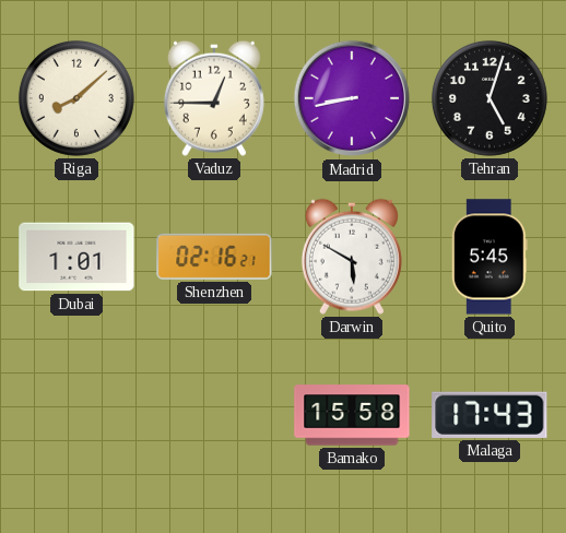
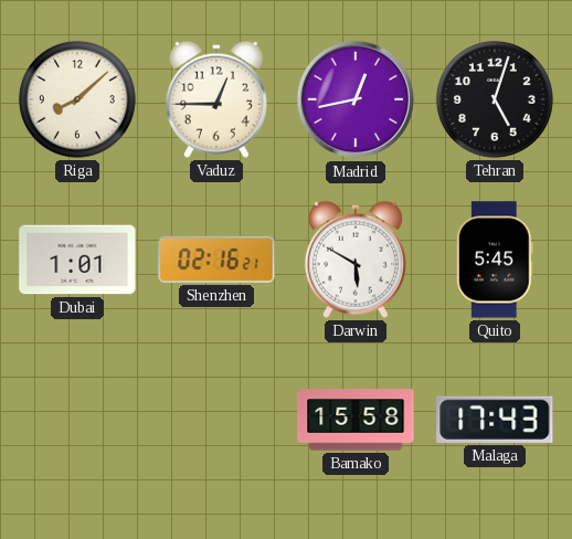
Madrid: 8:43 -> 12:43 (356, 99)
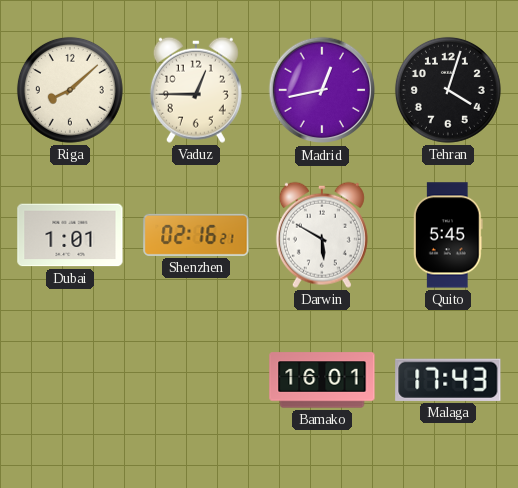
Tehran: 5:03 -> 4:03 (448, 90)
Bamako: 15:58 -> 16:01 (322, 380)
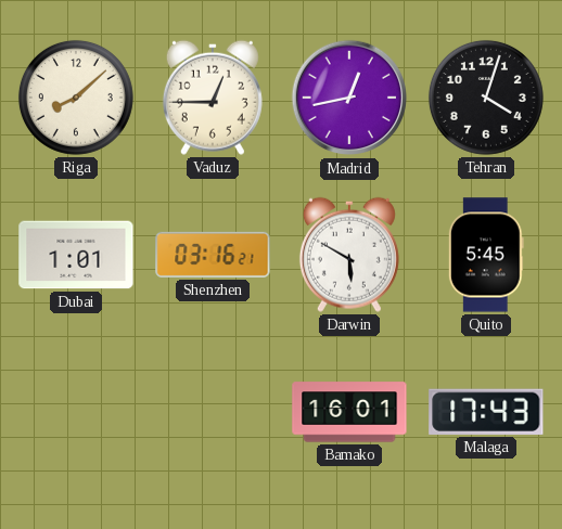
Shenzhen: 02:16 -> 03:16 (213, 255)
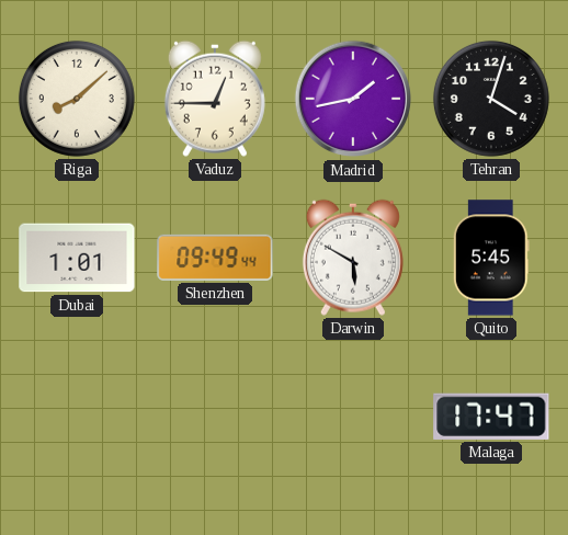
Madrid: 12:43 -> 1:43 (353, 99)
Shenzhen: 03:16 -> 09:49 (215, 258)
Bamako: 16:01 -> none (349, 412)
Malaga: 17:43 -> 17:47 (491, 417)
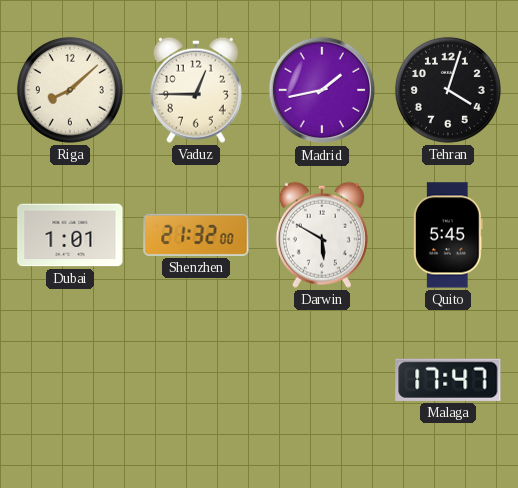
Shenzhen: 09:49 -> 21:32 (196, 235)
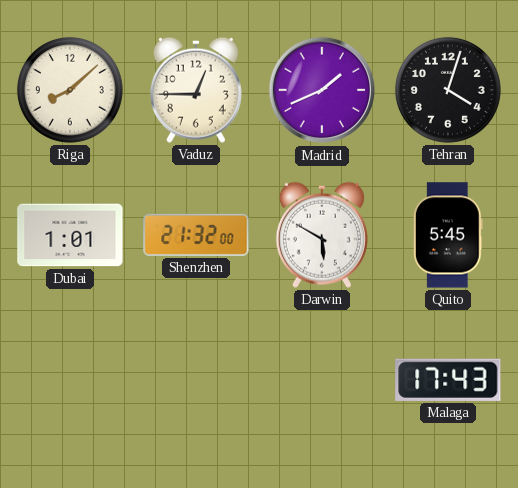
Madrid: 1:43 -> 1:41 (322, 90)
Malaga: 17:47 -> 17:43 (448, 380)
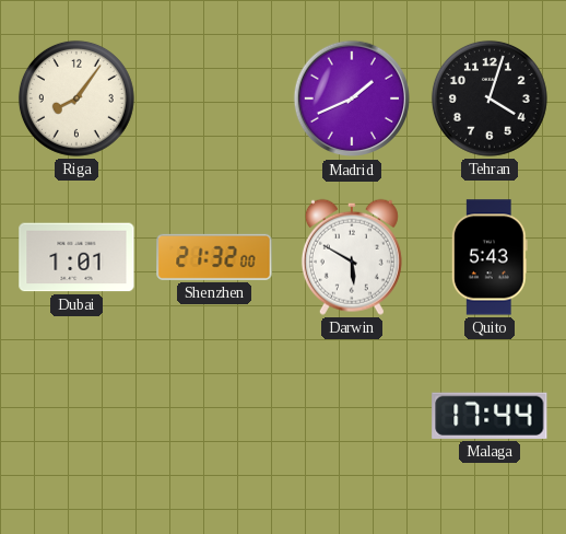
Riga: 8:08 -> 8:06 (76, 98)
Vaduz: 12:45 -> none (196, 90)
Quito: 5:45 -> 5:43 (490, 257)
Malaga: 17:43 -> 17:44 (490, 416)
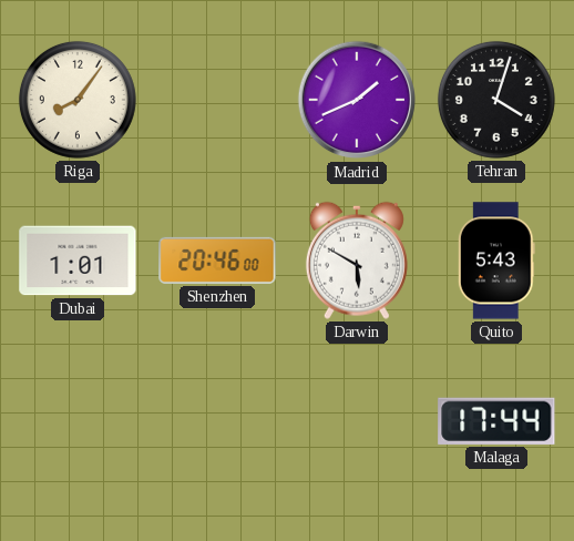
Shenzhen: 21:32 -> 20:46 (217, 261)
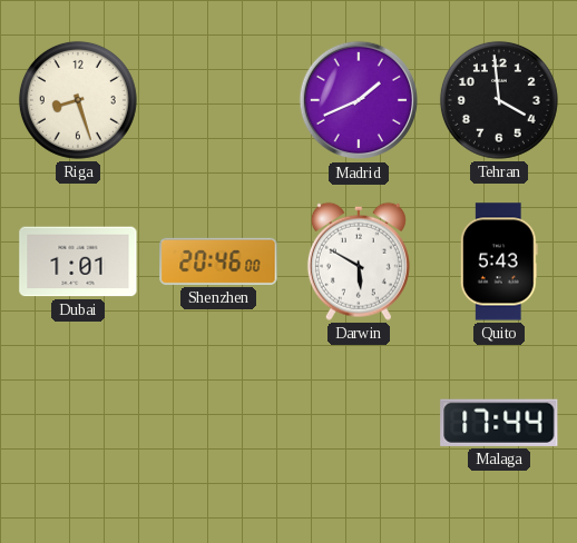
Riga: 8:06 -> 8:27 (78, 100)
Tehran: 4:03 -> 3:59 (499, 100)
